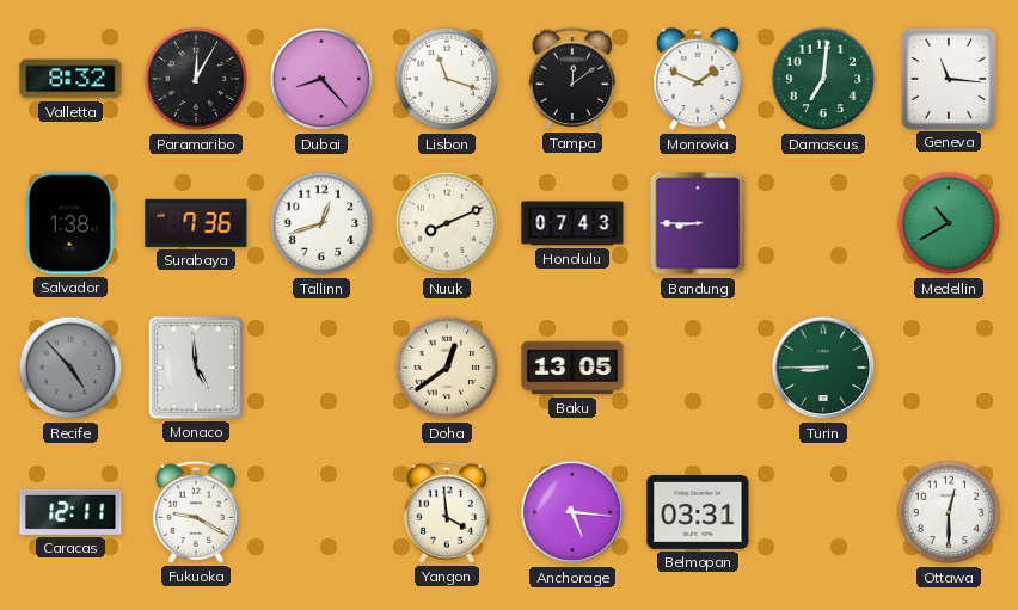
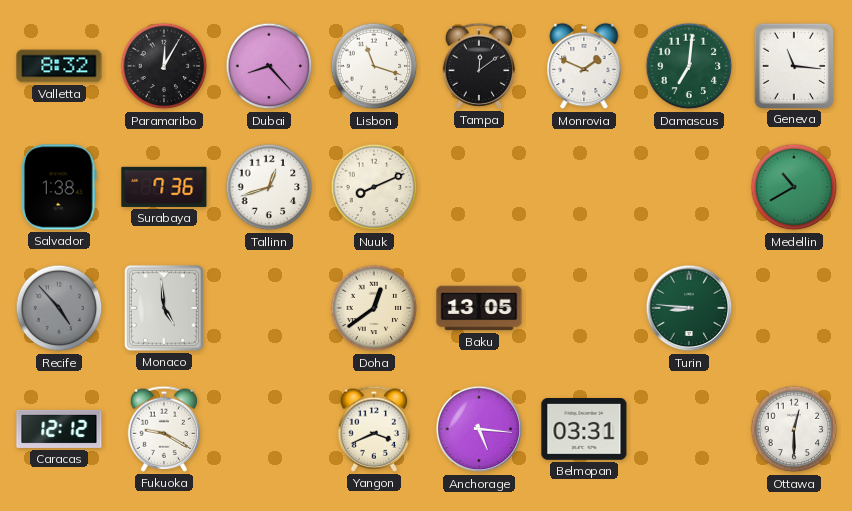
Honolulu: 07:43 -> none (572, 223)
Bandung: 8:45 -> none (698, 223)
Turin: 8:45 -> 8:46 (689, 308)
Caracas: 12:11 -> 12:12 (59, 429)
Yangon: 3:59 -> 3:41 (374, 429)
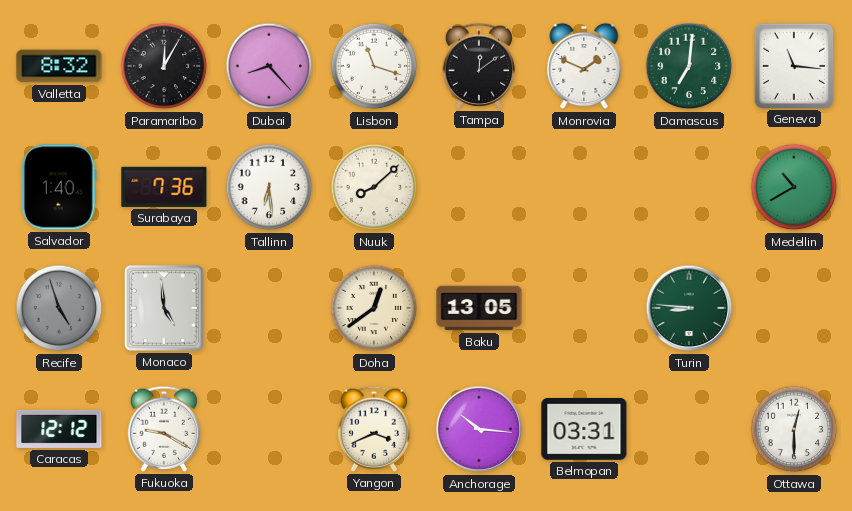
Salvador: 1:38 -> 1:40 (59, 187)
Tallinn: 12:42 -> 6:29 (269, 187)
Nuuk: 8:11 -> 8:08 (374, 187)
Recife: 4:53 -> 4:57 (59, 308)
Anchorage: 5:16 -> 10:16 (479, 429)
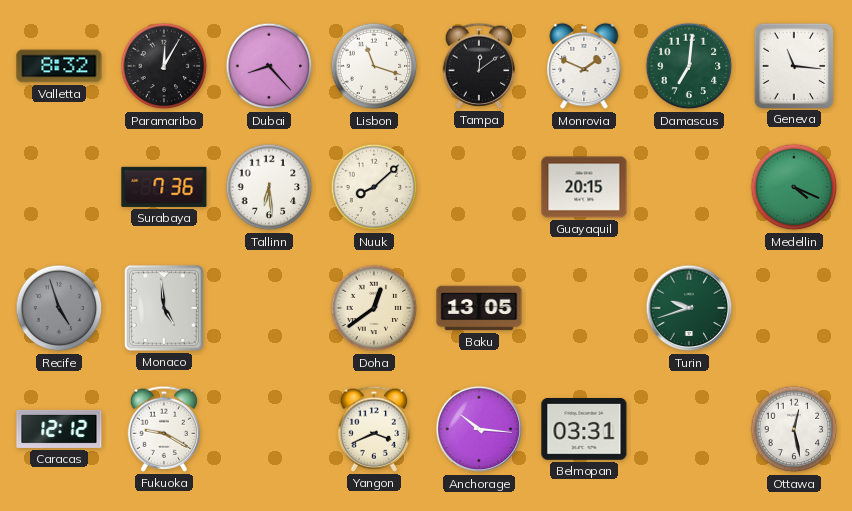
Salvador: 1:40 -> none (59, 187)
Guayaquil: none -> 20:15 (584, 187)
Medellin: 10:40 -> 4:19 (794, 187)
Turin: 8:46 -> 9:42 (689, 308)
Ottawa: 12:30 -> 12:28 (794, 429)
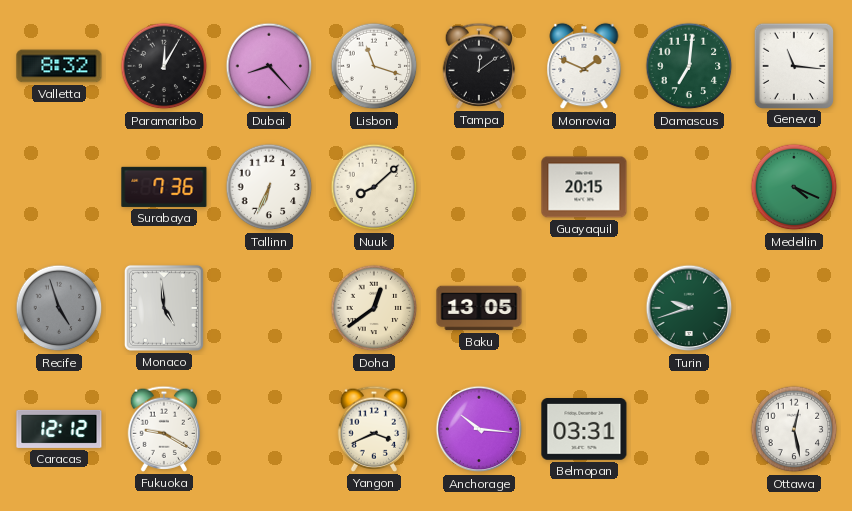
Tallinn: 6:29 -> 6:34 (269, 187)
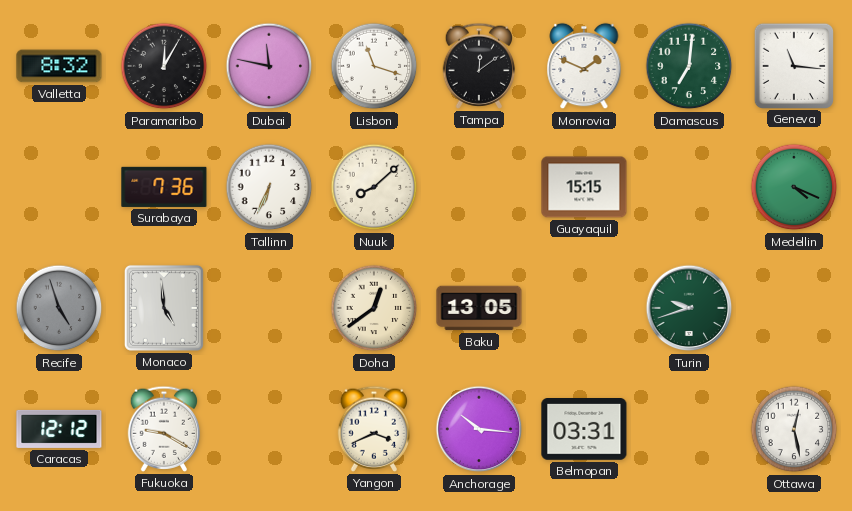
Dubai: 8:23 -> 11:47 (269, 66)
Guayaquil: 20:15 -> 15:15 (584, 187)
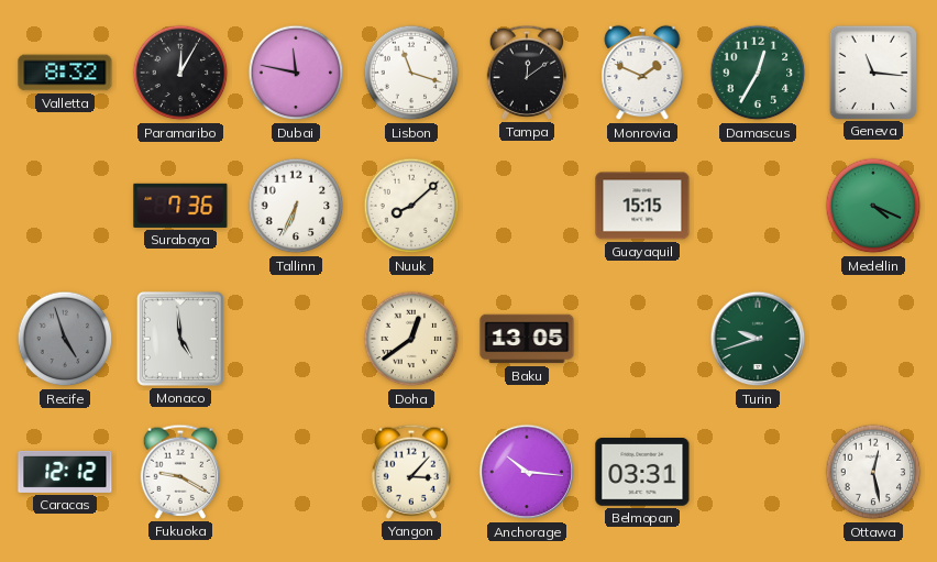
Damascus: 7:01 -> 12:35 (758, 73)
Yangon: 3:41 -> 3:07 (411, 472)
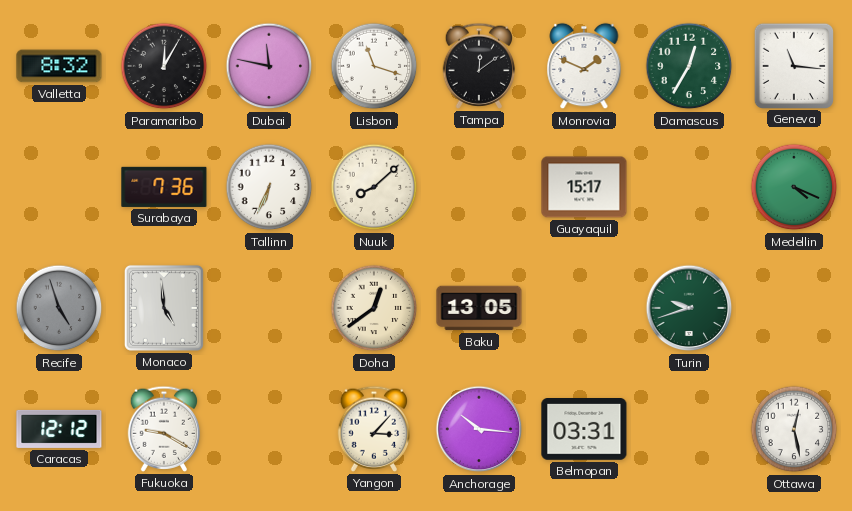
Guayaquil: 15:15 -> 15:17 (584, 187)
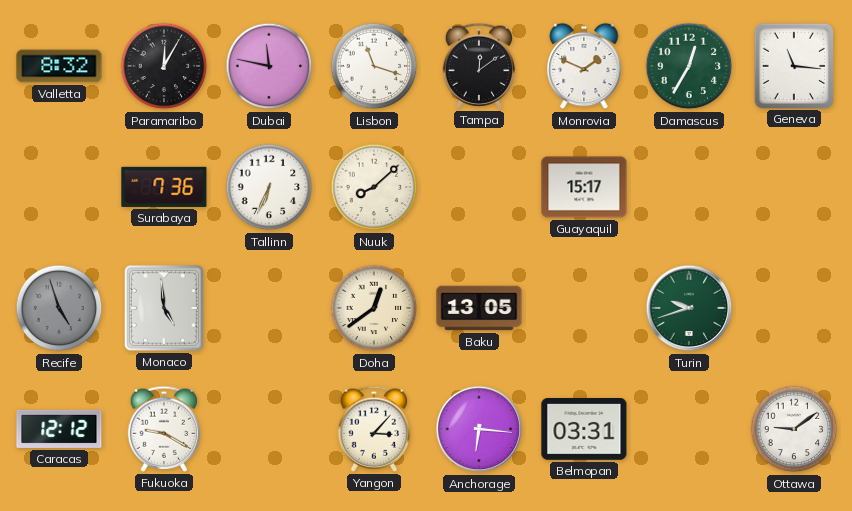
Medellin: 4:19 -> none (794, 187)
Anchorage: 10:16 -> 6:16 (479, 429)
Ottawa: 12:28 -> 9:09 (794, 429)
